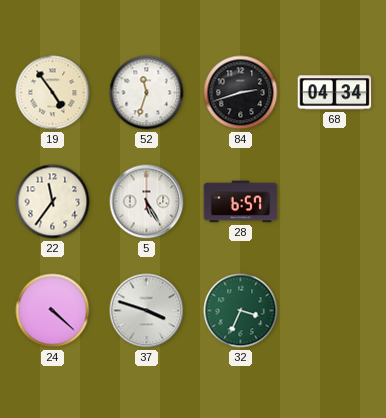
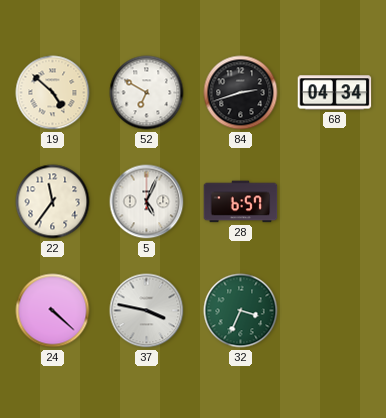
19: 4:54 -> 4:52 (53, 93)
52: 11:33 -> 6:50 (147, 93)
5: 5:25 -> 5:04 (147, 202)
37: 3:48 -> 3:47 (147, 311)
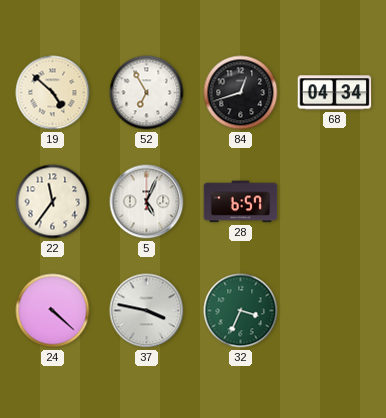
52: 6:50 -> 6:55 (147, 93)
84: 2:42 -> 12:42 (241, 93)
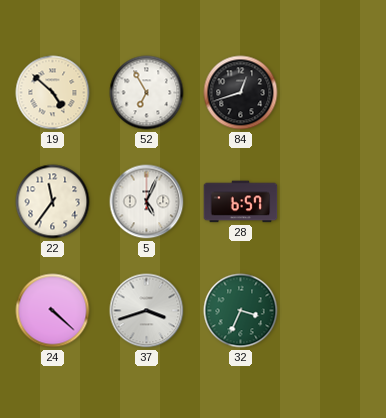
68: 04:34 -> none (335, 93)
37: 3:47 -> 3:42 (147, 311)
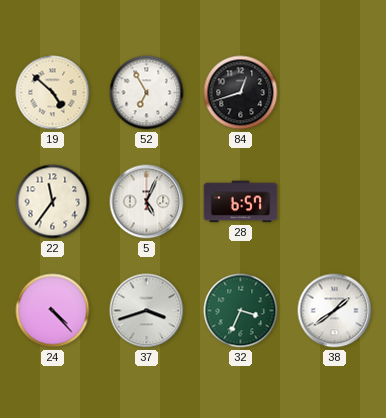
24: 4:22 -> 4:23 (53, 311)
38: none -> 1:39 (335, 311)
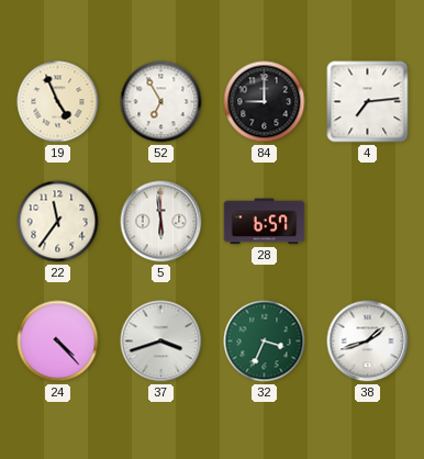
19: 4:52 -> 4:56 (58, 102)
84: 12:42 -> 9:00 (265, 102)
4: none -> 7:14 (368, 102)
5: 5:04 -> 5:59 (161, 222)
38: 1:39 -> 1:42 (368, 342)
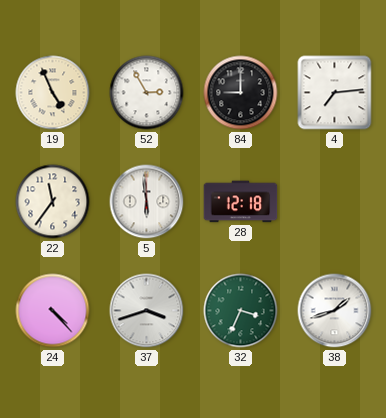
52: 6:55 -> 2:55 (147, 93)
28: 6:57 -> 12:18 (241, 202)
